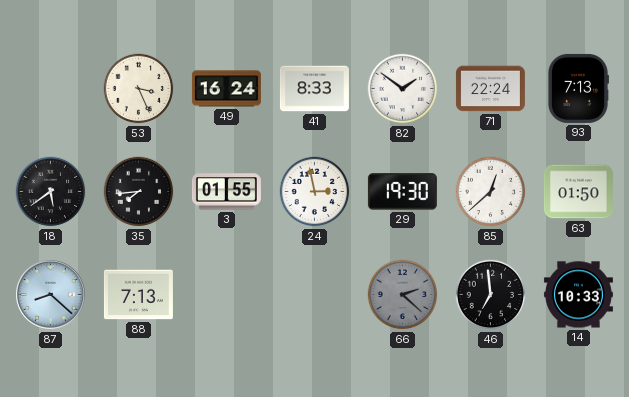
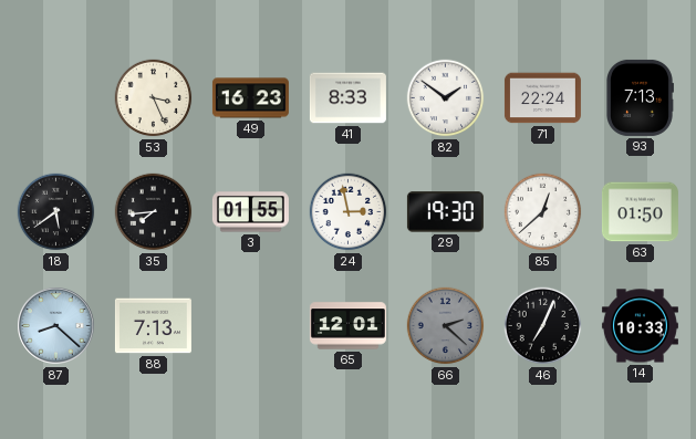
49: 16:24 -> 16:23 (250, 98)
65: none -> 12:01 (347, 326)
46: 6:59 -> 7:04 (543, 326)
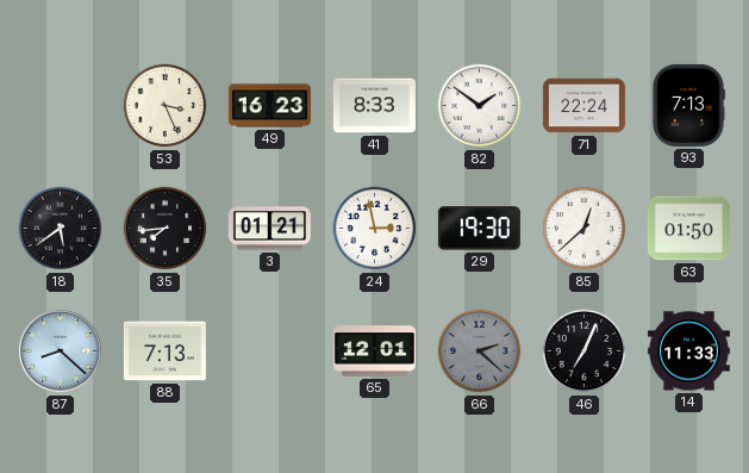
3: 01:55 -> 01:21 (269, 229)
14: 10:33 -> 11:33 (688, 351)
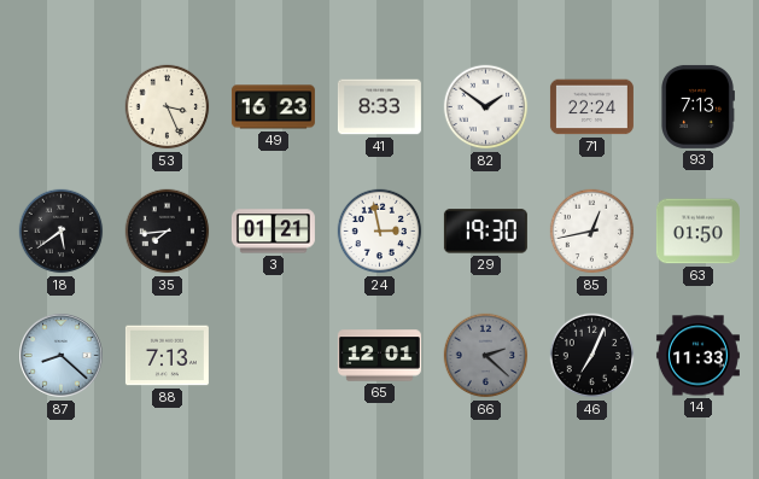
85: 12:38 -> 12:43 (592, 232)
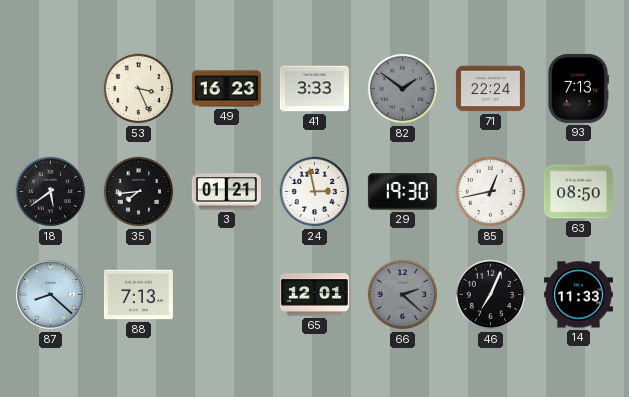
41: 8:33 -> 3:33 (314, 89)
82 dial: white -> grey (403, 89)
63: 01:50 -> 08:50 (578, 192)
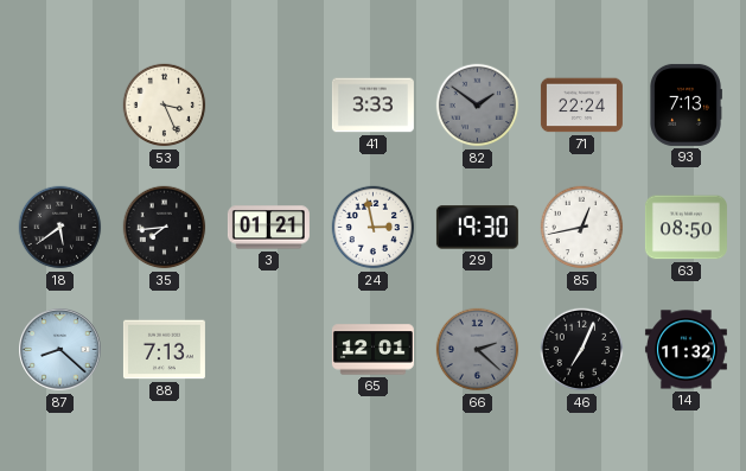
49: 16:23 -> none (226, 89)
14: 11:33 -> 11:32 (686, 350)
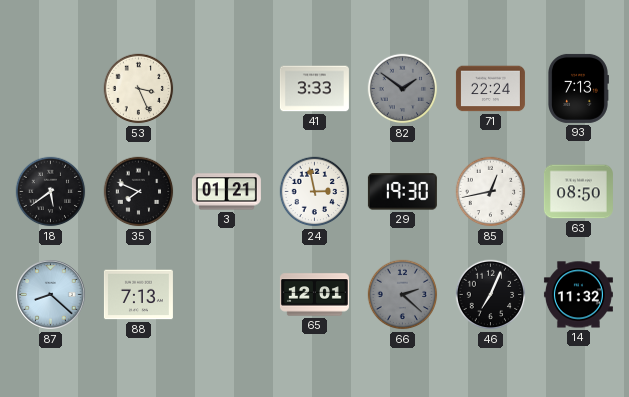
35: 7:44 -> 7:49 (139, 192)
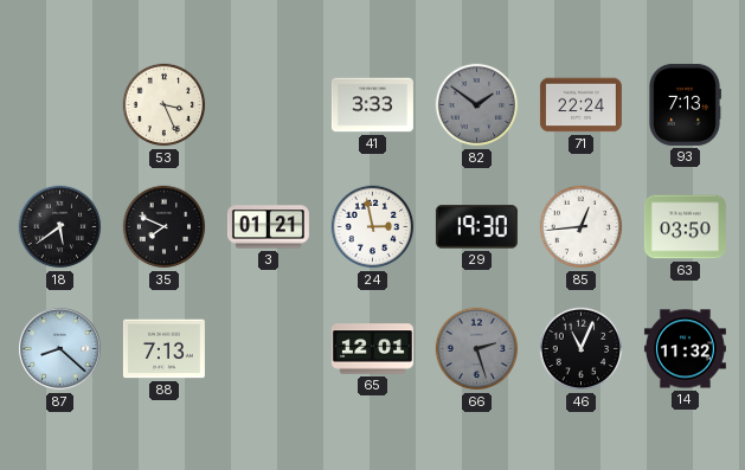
85: 12:43 -> 12:44 (582, 227)
63: 08:50 -> 03:50 (685, 227)
66: 2:22 -> 2:27 (477, 349)
46: 7:04 -> 11:04 (582, 349)
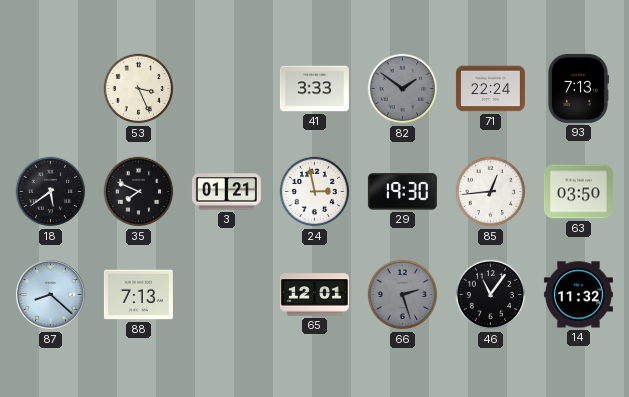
46: 11:04 -> 11:06 (491, 295)
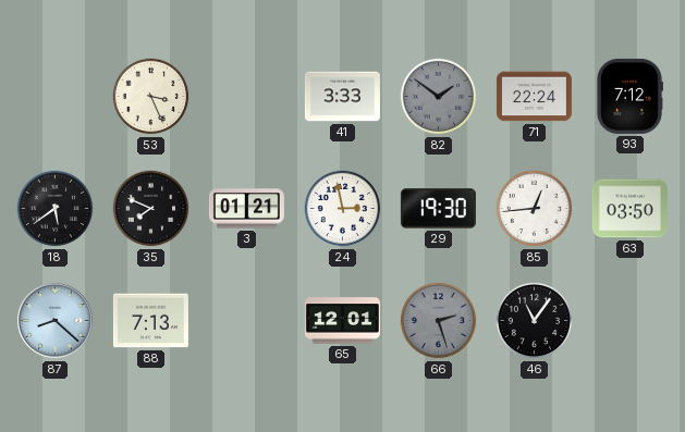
93: 7:13 -> 7:12 (631, 96)
14: 11:32 -> none (578, 295)
